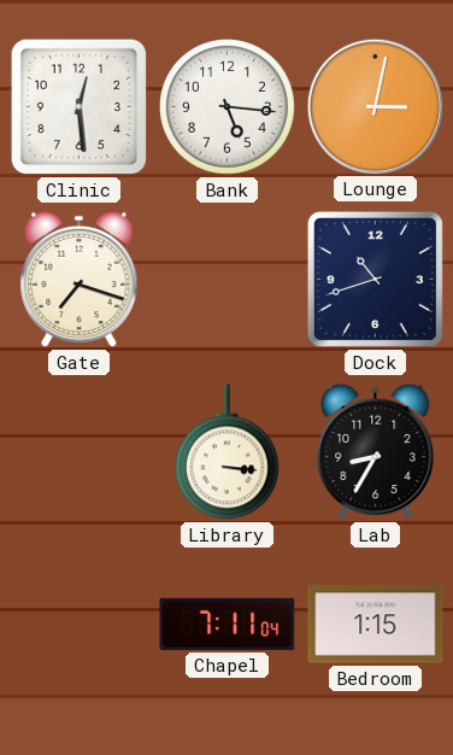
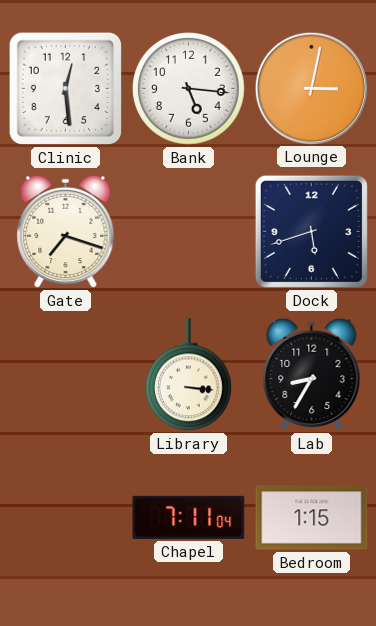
Dock: 10:42 -> 5:42 (311, 231)
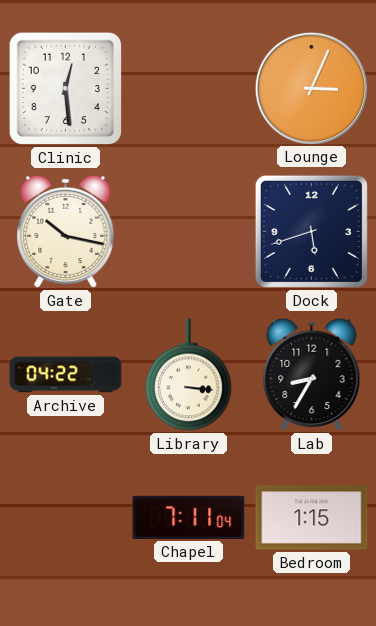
Bank: 5:16 -> none (189, 89)
Lounge: 3:02 -> 3:04 (311, 88)
Gate: 7:18 -> 10:17 (66, 232)
Archive: none -> 04:22 (66, 375)
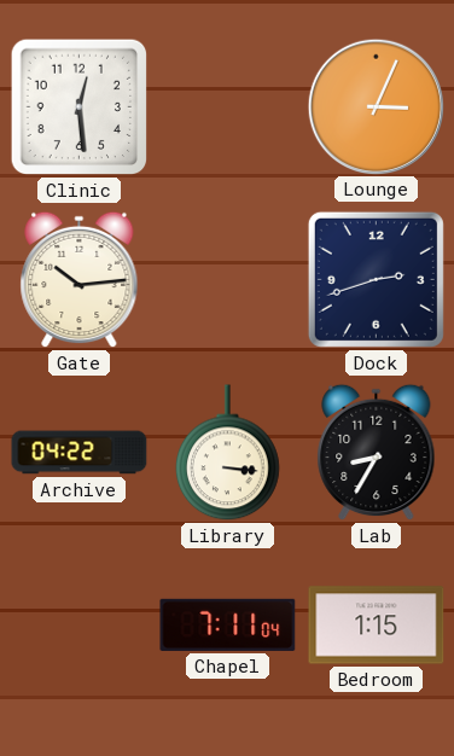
Gate: 10:17 -> 10:14 (80, 280)
Dock: 5:42 -> 2:42 (376, 279)
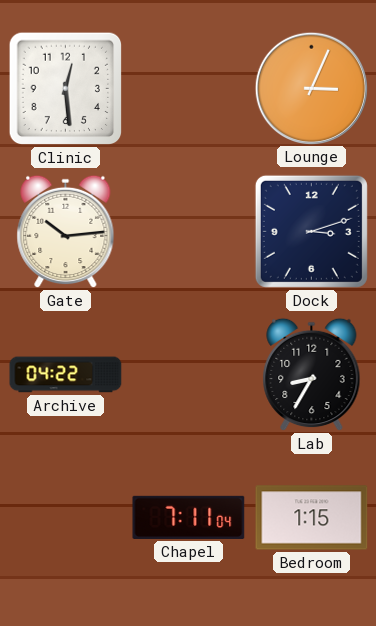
Dock: 2:42 -> 3:12 (311, 231)
Library: 3:16 -> none (228, 453)
